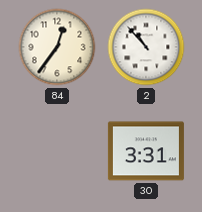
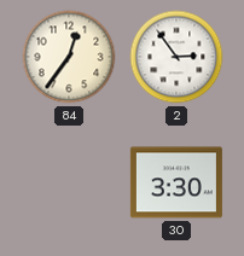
2: 10:53 -> 2:54 (176, 57)
30: 3:31 -> 3:30 (176, 182)
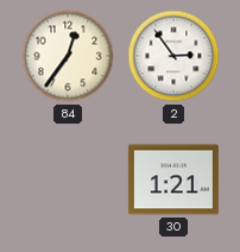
30: 3:30 -> 1:21 (173, 179)
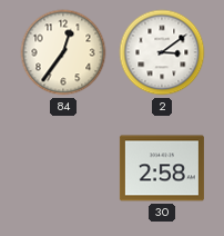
2: 2:54 -> 3:09 (162, 52)
30: 1:21 -> 2:58 (162, 168)
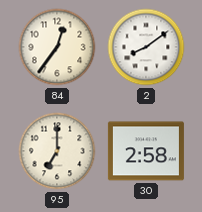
2: 3:09 -> 8:09 (146, 47)
95: none -> 7:00 (57, 151)
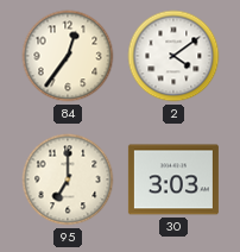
2: 8:09 -> 4:09 (173, 56)
30: 2:58 -> 3:03 (173, 179)
